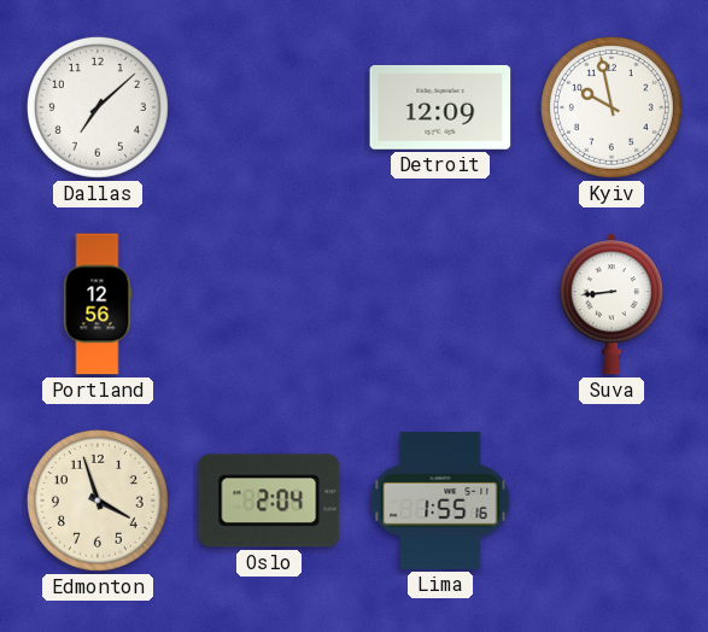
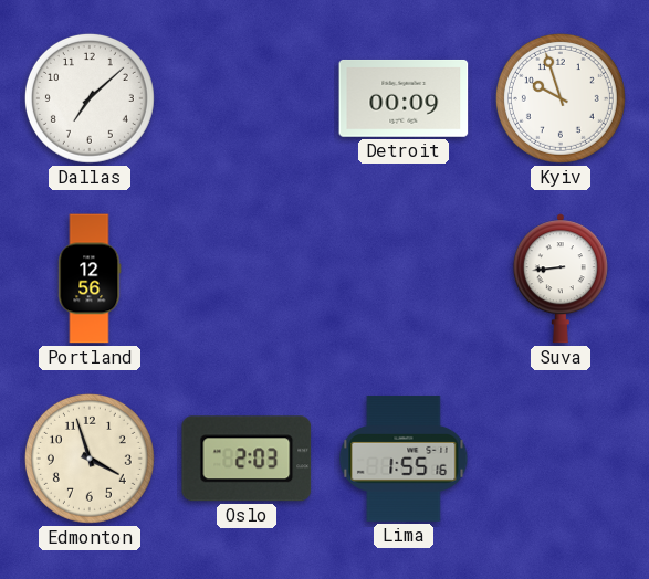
Detroit: 12:09 -> 00:09 (404, 98)
Kyiv: 9:58 -> 9:57 (561, 98)
Oslo: 2:04 -> 2:03 (247, 459)
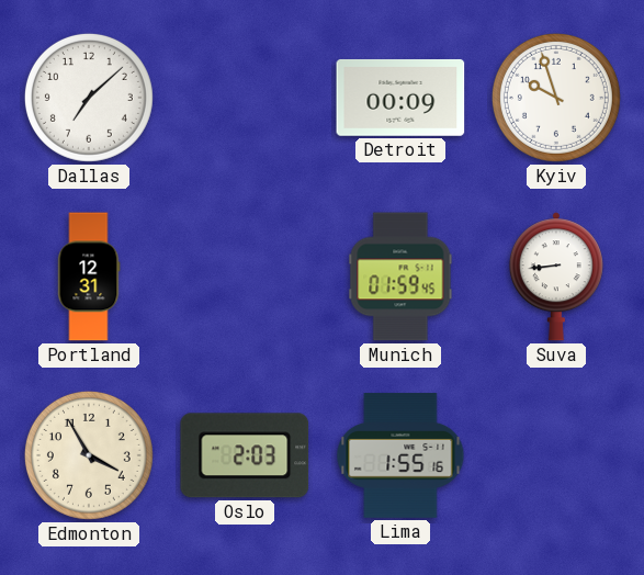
Portland: 12:56 -> 12:31 (89, 277)
Munich: none -> 01:59 (400, 277)
Edmonton: 3:57 -> 3:55 (89, 455)
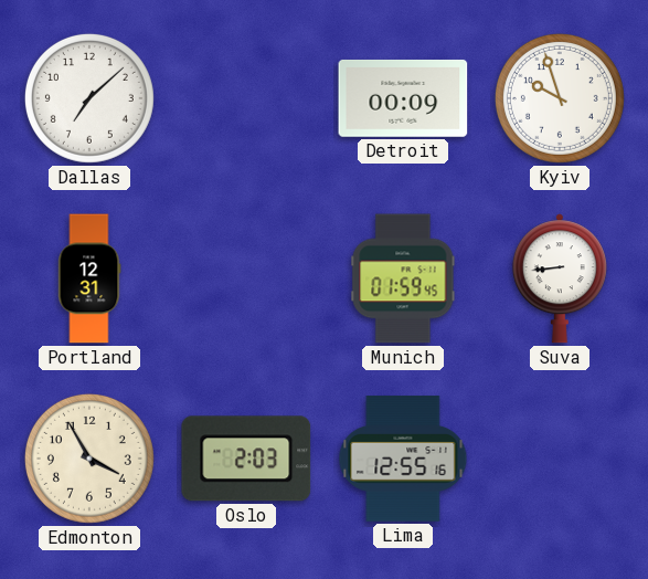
Lima: 1:55 -> 12:55 (403, 459)
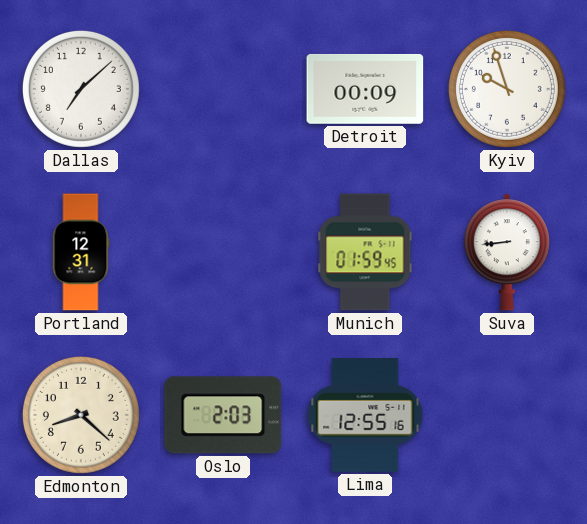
Edmonton: 3:55 -> 8:22 (81, 415)
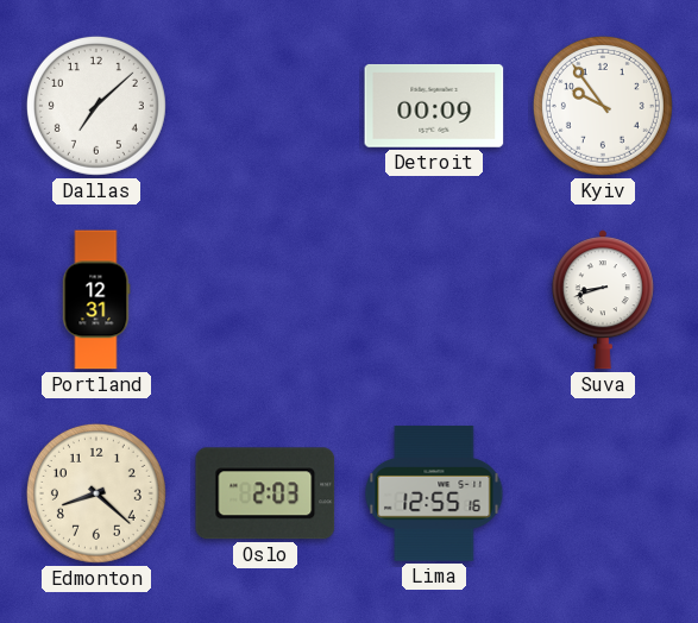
Kyiv: 9:57 -> 9:54 (603, 106)
Munich: 01:59 -> none (365, 252)
Suva: 8:44 -> 8:42 (603, 300)
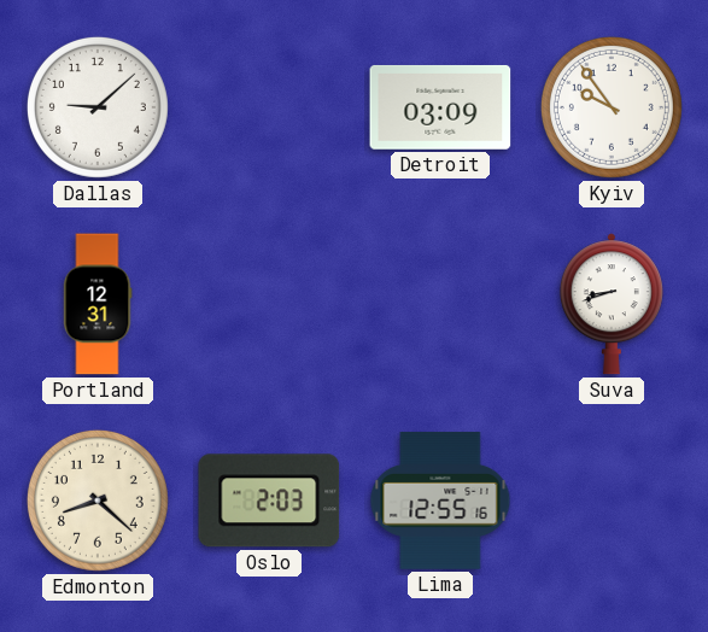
Dallas: 7:08 -> 9:08 (98, 107)
Detroit: 00:09 -> 03:09 (440, 107)
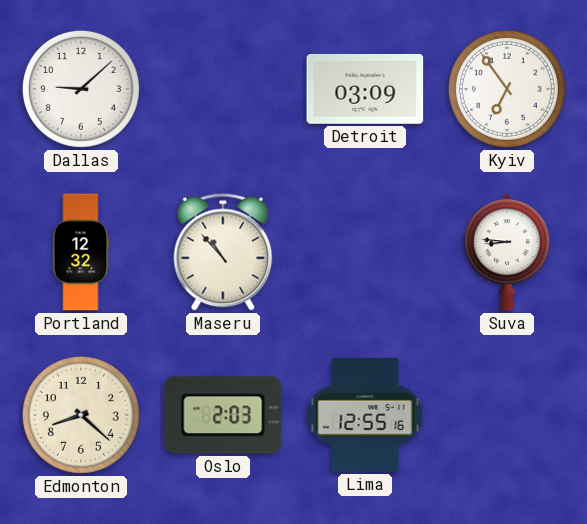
Kyiv: 9:54 -> 6:54 (507, 89)
Portland: 12:31 -> 12:32 (81, 252)
Maseru: none -> 10:53 (223, 252)
Suva: 8:42 -> 8:46 (507, 252)
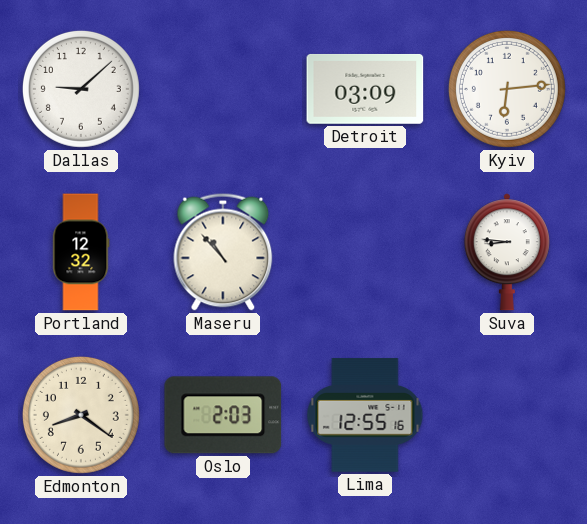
Kyiv: 6:54 -> 6:14 (507, 89)
Edmonton: 8:22 -> 8:21 (81, 415)
